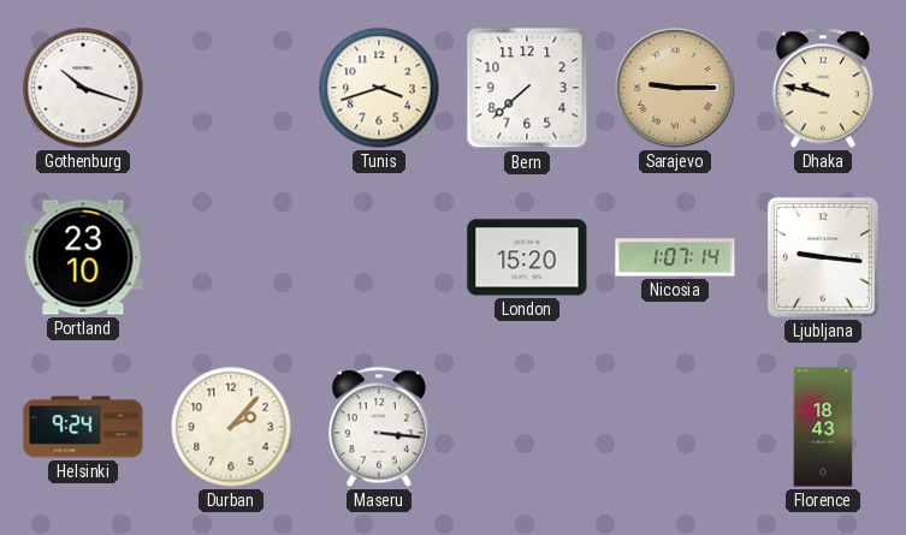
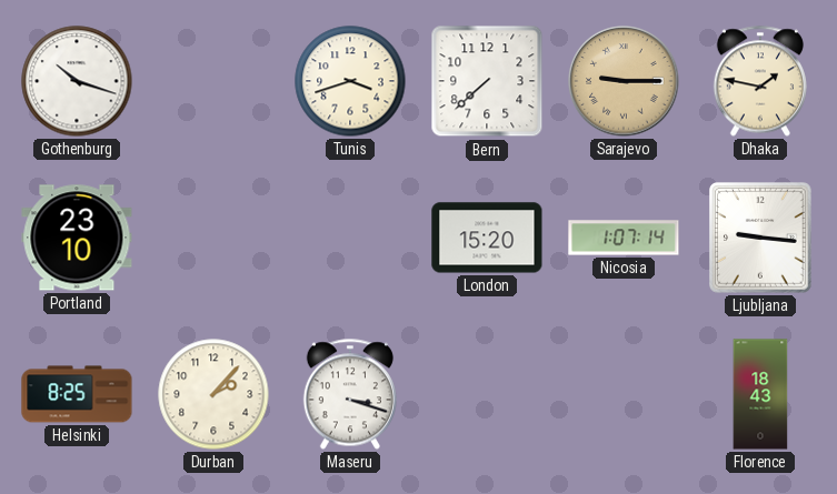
Dhaka: 9:47 -> 1:47 (760, 81)
Helsinki: 9:24 -> 8:25 (77, 394)
Maseru: 3:16 -> 3:18 (350, 394)
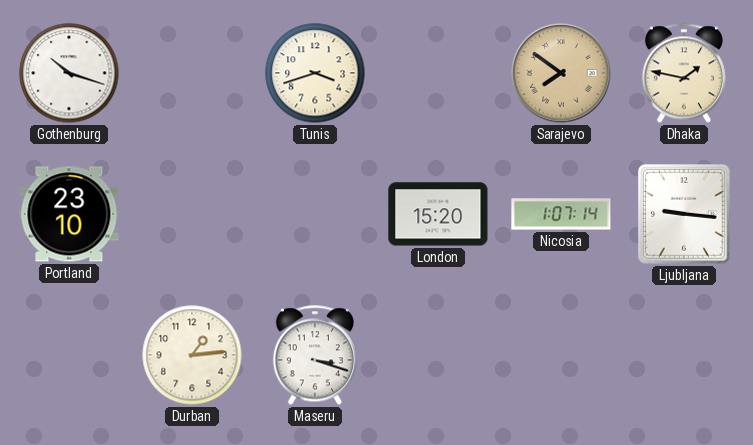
Bern: 7:38 -> none (487, 81)
Sarajevo: 9:15 -> 7:51 (561, 73)
Helsinki: 8:25 -> none (77, 394)
Durban: 2:07 -> 1:14 (192, 355)
Florence: 18:43 -> none (760, 394)
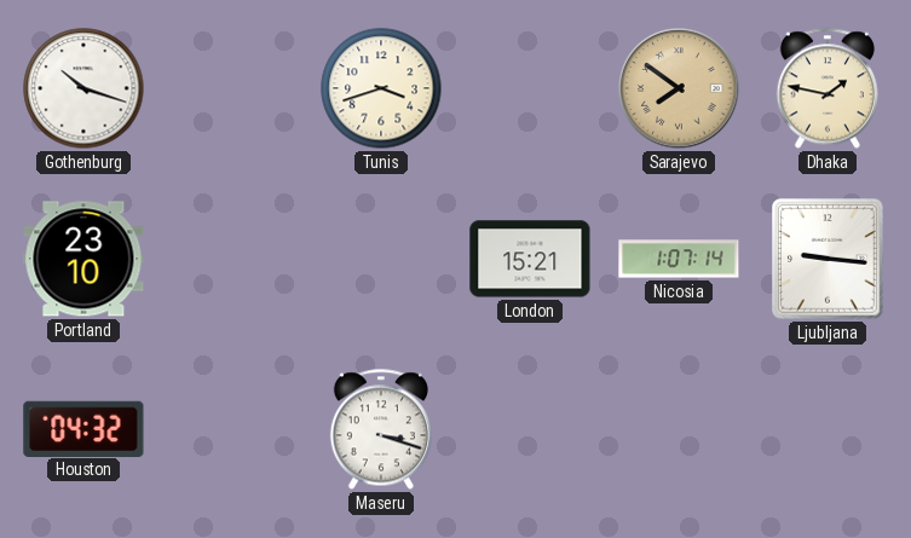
London: 15:20 -> 15:21 (530, 259)
Houston: none -> 04:32 (83, 428)
Durban: 1:14 -> none (192, 355)
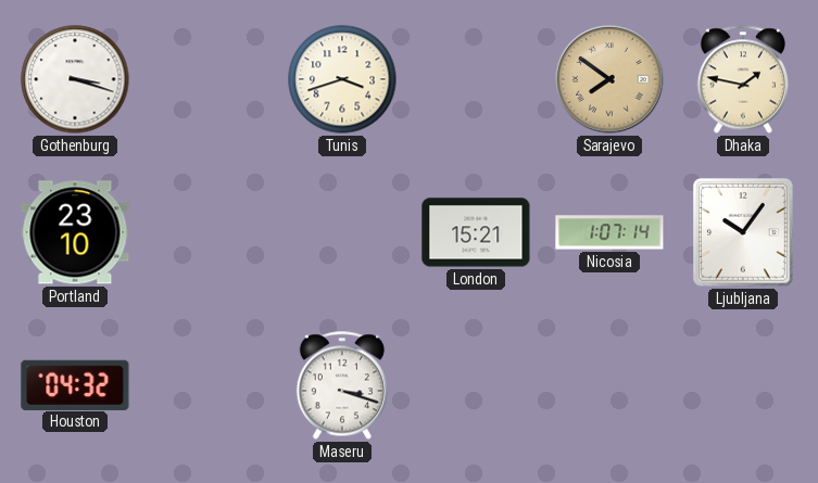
Gothenburg: 10:18 -> 3:18 (75, 79)
Ljubljana: 9:16 -> 10:06 (744, 233)
